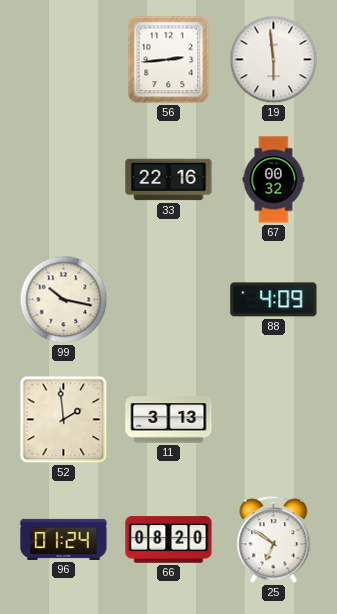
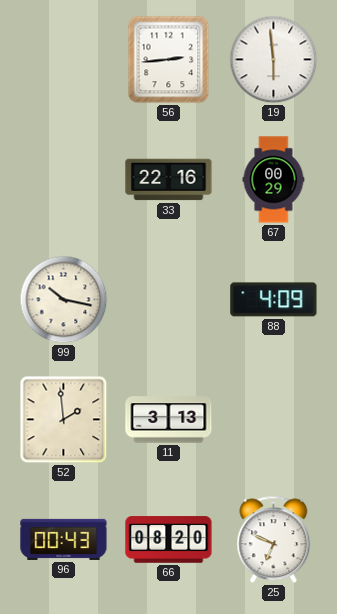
67: 00:32 -> 00:29 (274, 180)
96: 01:24 -> 00:43 (64, 539)
25: 6:51 -> 6:49 (274, 540)
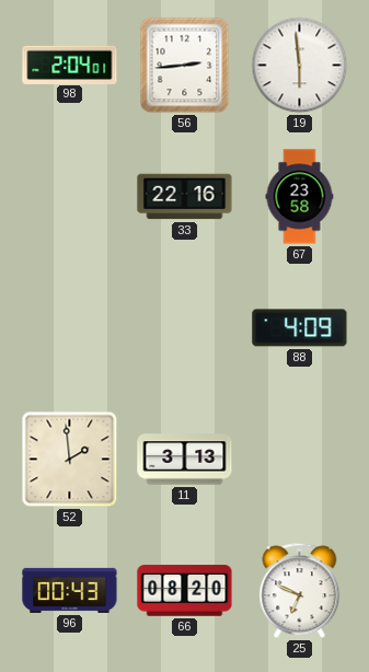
98: none -> 2:04 (70, 65)
67: 00:29 -> 23:58 (300, 197)
99: 10:17 -> none (64, 300)
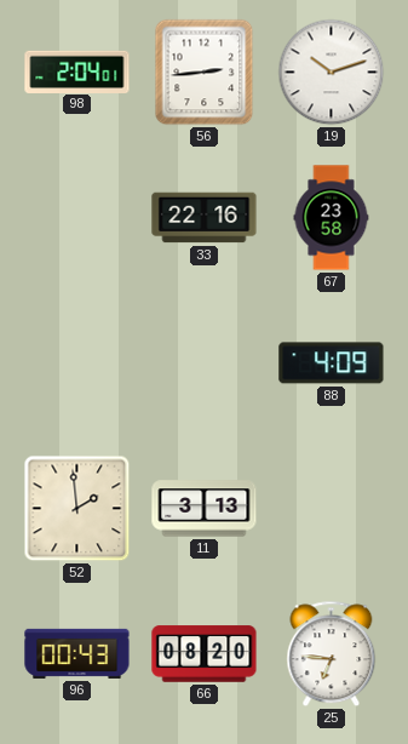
19: 5:59 -> 10:12 (332, 73)
25: 6:49 -> 6:46 (332, 654)
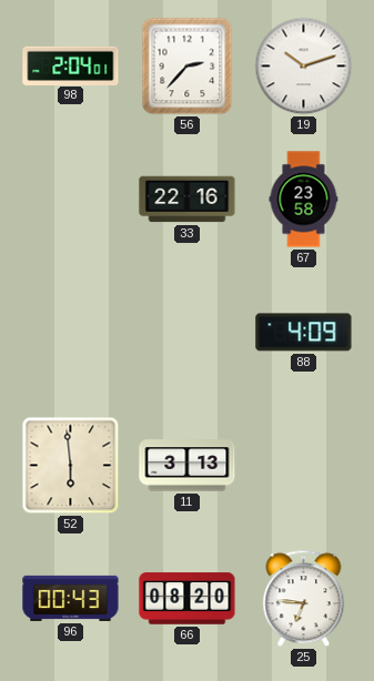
56: 2:44 -> 2:37 (188, 67)
52: 1:59 -> 5:59 (71, 466)
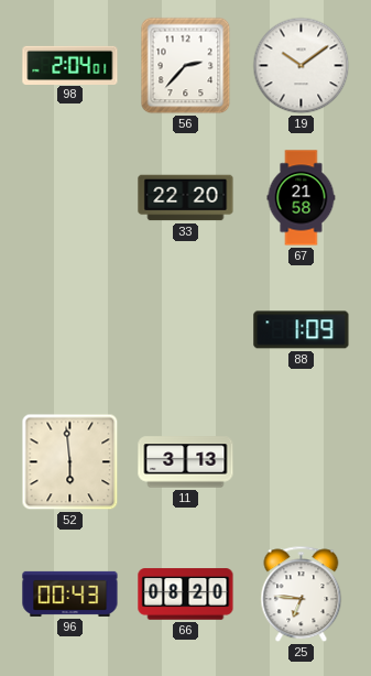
19: 10:12 -> 10:09 (302, 66)
33: 22:16 -> 22:20 (186, 198)
67: 23:58 -> 21:58 (302, 198)
88: 4:09 -> 1:09 (302, 330)
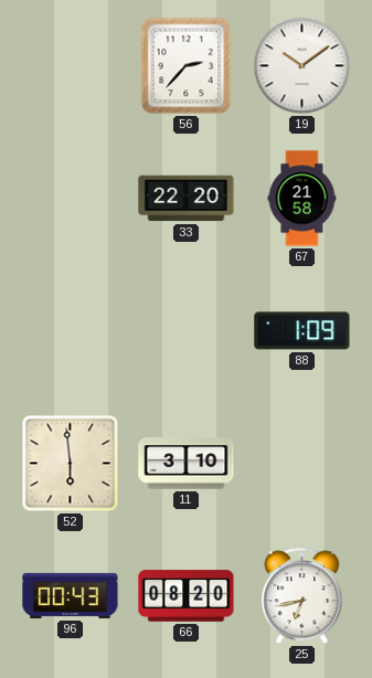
98: 2:04 -> none (70, 65)
11: 3:13 -> 3:10 (187, 464)
25: 6:46 -> 6:43 (302, 596)
